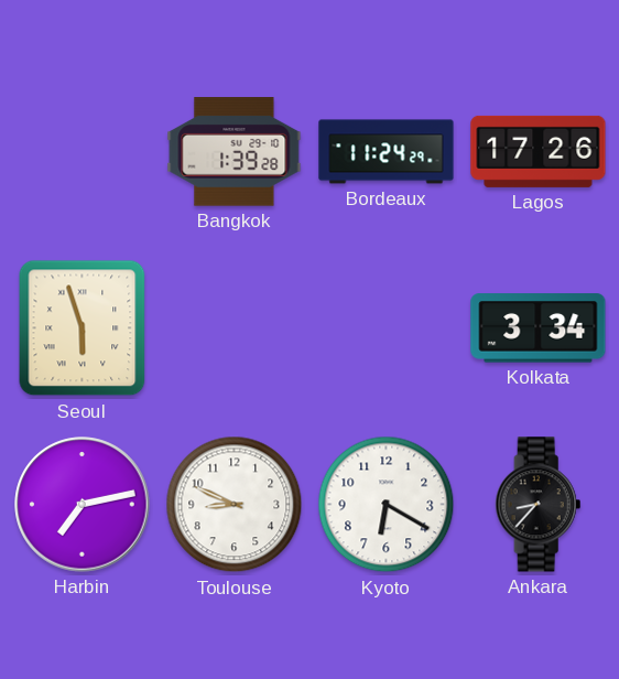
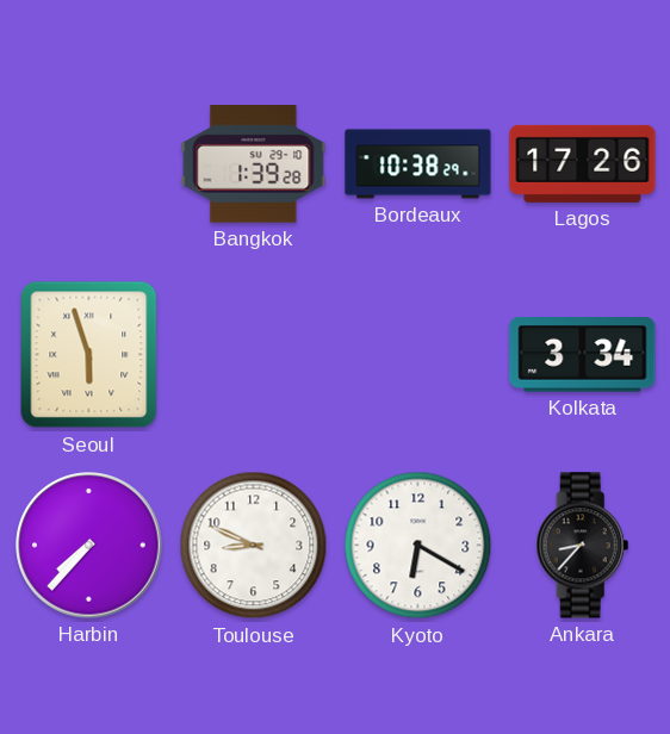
Bordeaux: 11:24 -> 10:38 (418, 164)
Harbin: 7:13 -> 7:37 (89, 546)
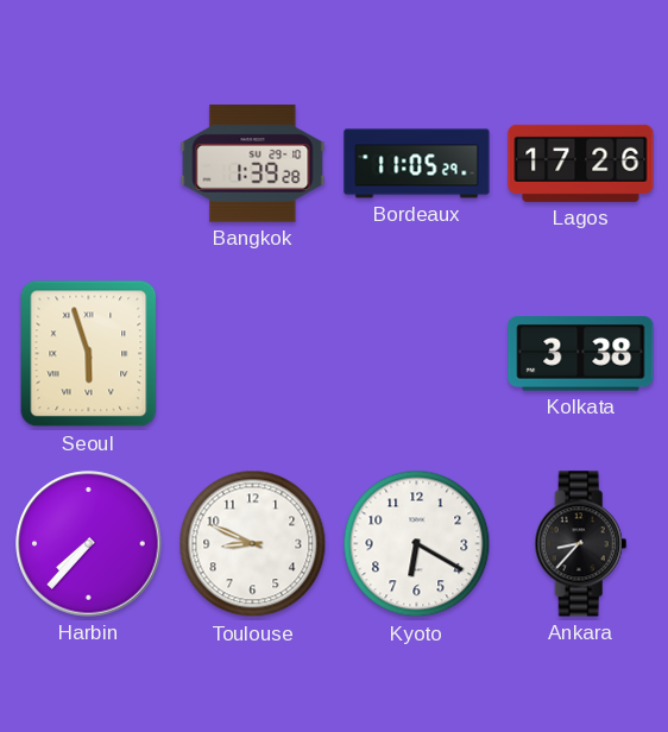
Bordeaux: 10:38 -> 11:05 (417, 164)
Kolkata: 3:34 -> 3:38 (581, 354)
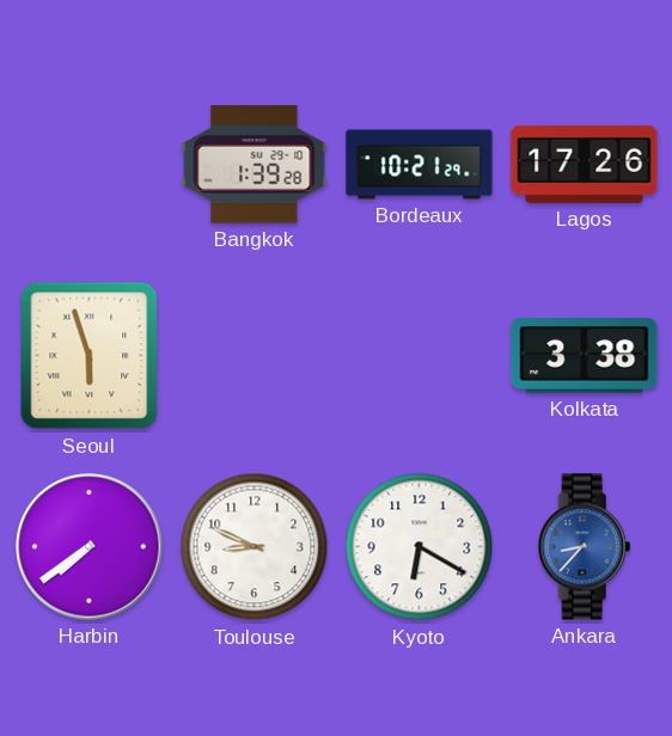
Bordeaux: 11:05 -> 10:21 (420, 165)
Harbin: 7:37 -> 7:39 (90, 547)
Ankara dial: black -> blue (585, 547)
